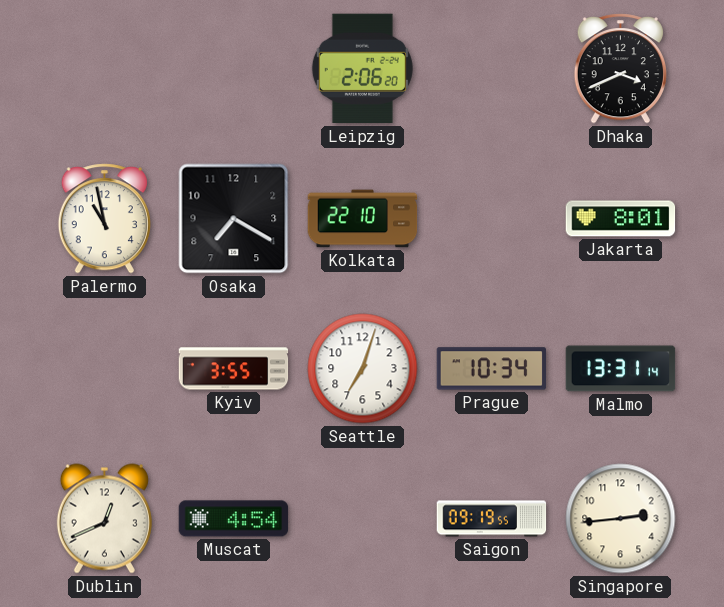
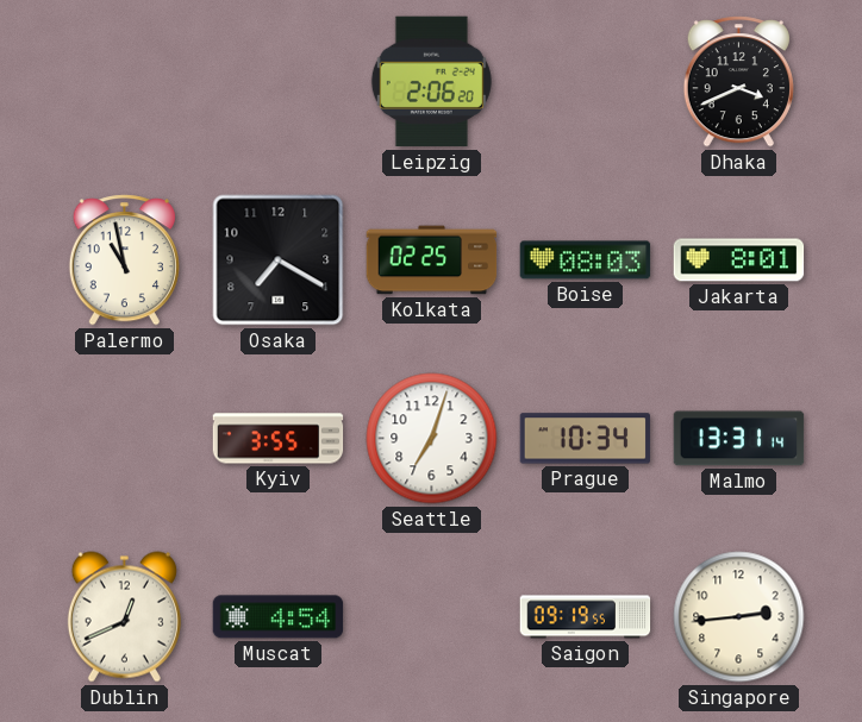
Kolkata: 22:10 -> 02:25 (432, 260)
Boise: none -> 08:03 (586, 260)
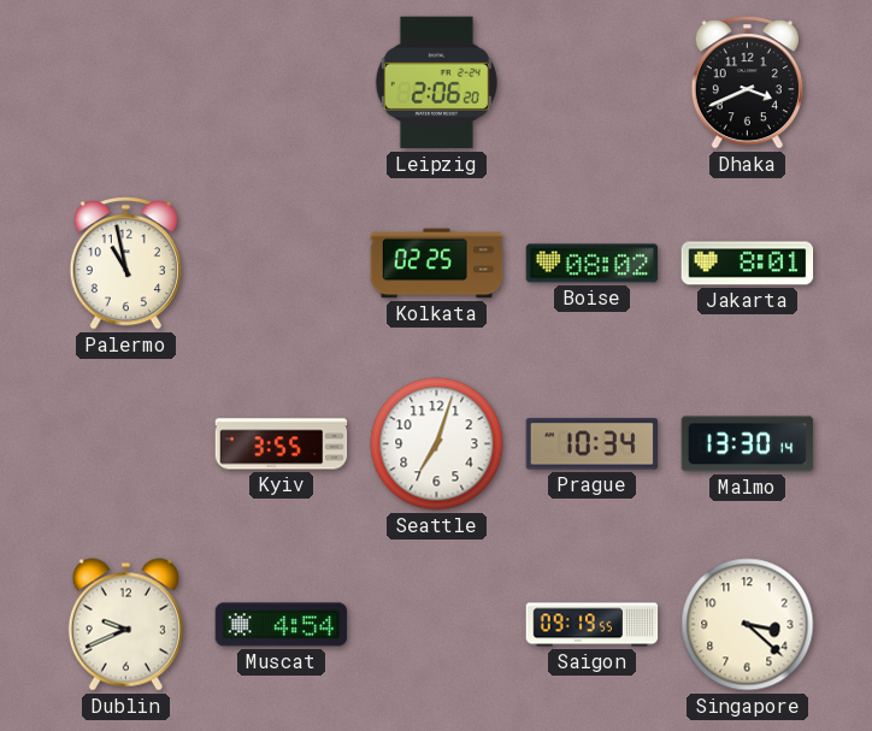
Osaka: 7:20 -> none (279, 260)
Boise: 08:03 -> 08:02 (593, 264)
Malmo: 13:31 -> 13:30 (748, 444)
Dublin: 12:41 -> 9:41 (125, 625)
Singapore: 2:44 -> 3:22 (748, 625)
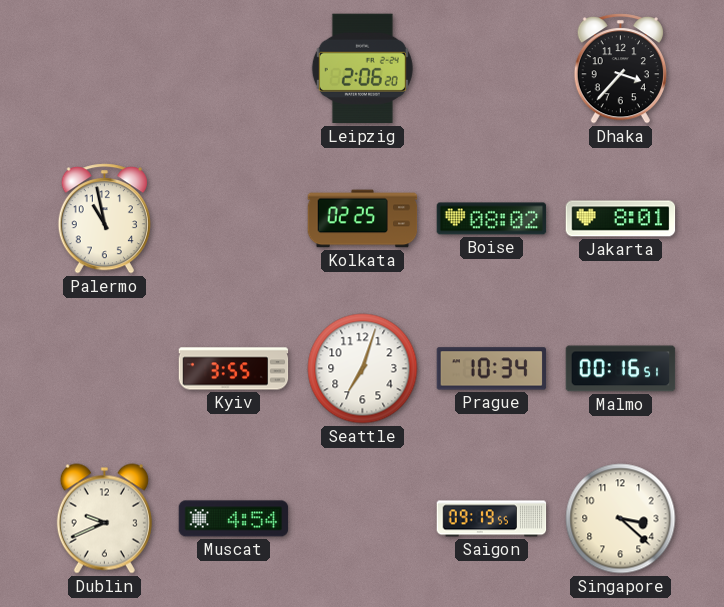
Dhaka: 3:41 -> 3:37 (620, 69)
Malmo: 13:30 -> 00:16 (621, 369)
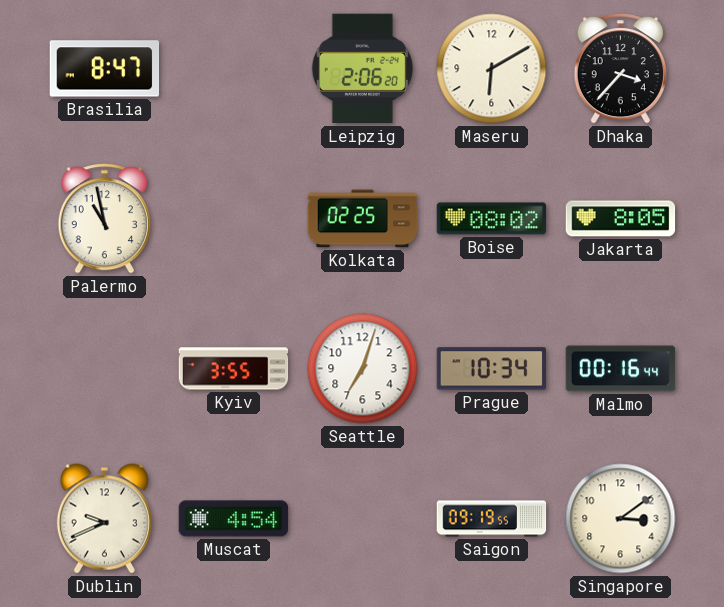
Brasilia: none -> 8:47 (105, 69)
Maseru: none -> 6:10 (492, 69)
Jakarta: 8:01 -> 8:05 (621, 219)
Malmo: 00:16:51 -> 00:16:44 (621, 369)
Singapore: 3:22 -> 3:09 (621, 519)
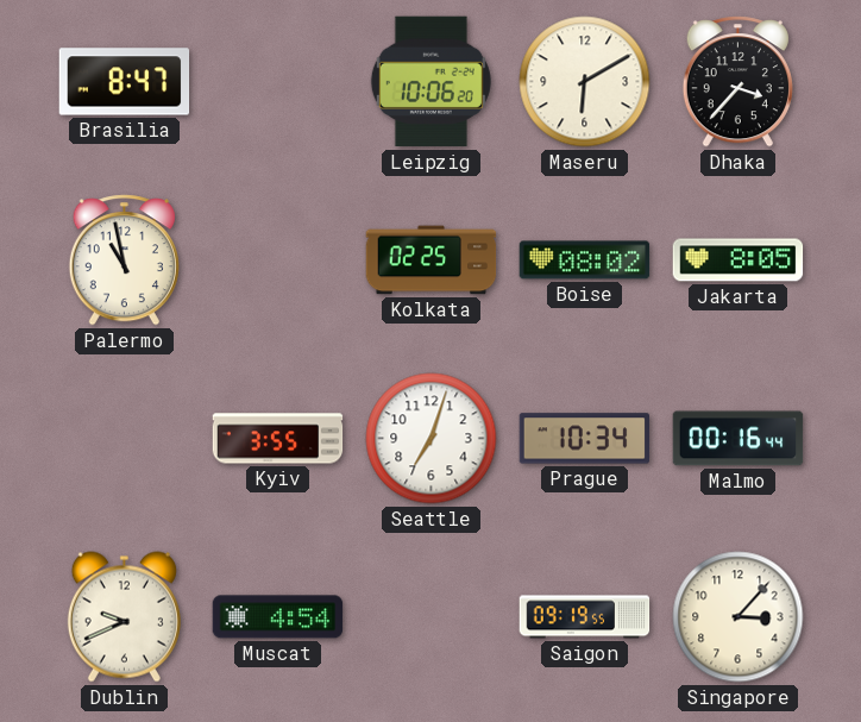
Leipzig: 2:06 -> 10:06 (430, 82)
Singapore: 3:09 -> 3:07 (739, 617)
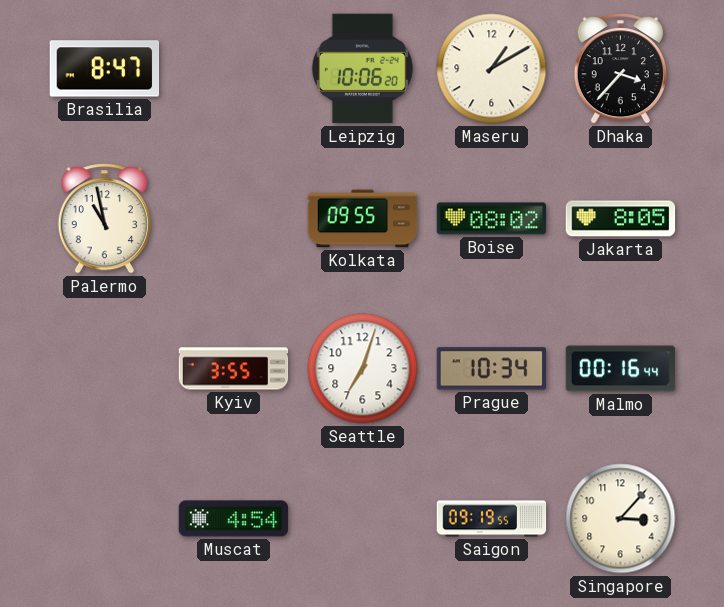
Maseru: 6:10 -> 1:10 (492, 69)
Kolkata: 02:25 -> 09:55 (363, 219)
Dublin: 9:41 -> none (124, 617)
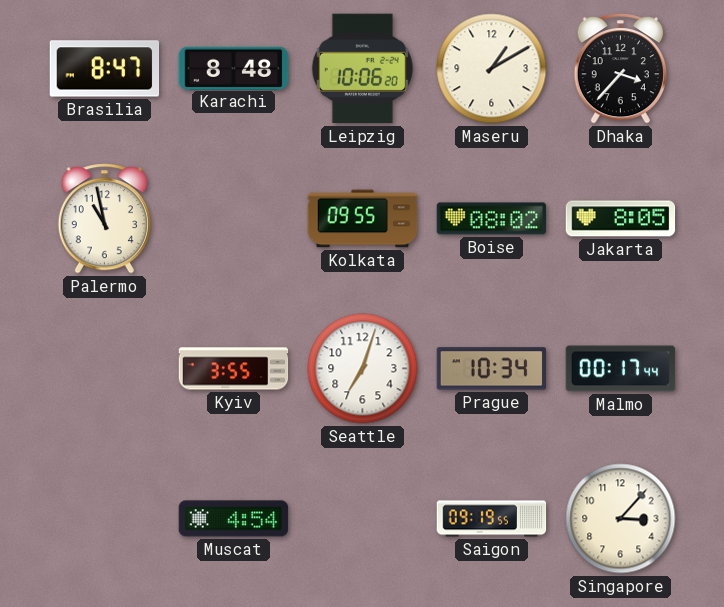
Karachi: none -> 8:48 (234, 68)
Malmo: 00:16 -> 00:17 (621, 369)
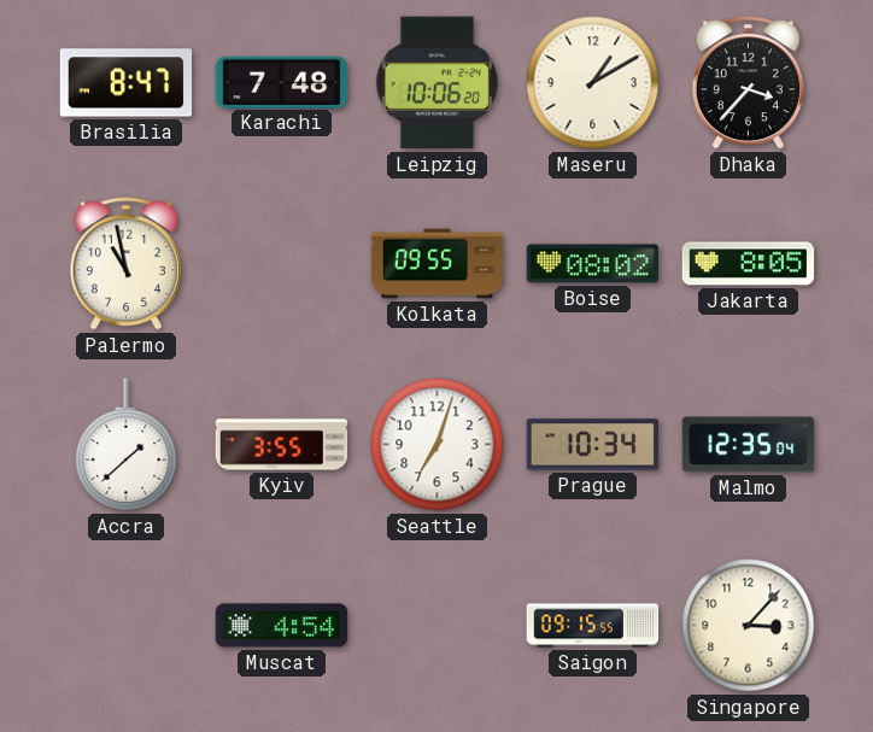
Karachi: 8:48 -> 7:48 (282, 82)
Accra: none -> 1:38 (127, 445)
Malmo: 00:17 -> 12:35 (749, 445)
Saigon: 09:19 -> 09:15 (593, 626)
